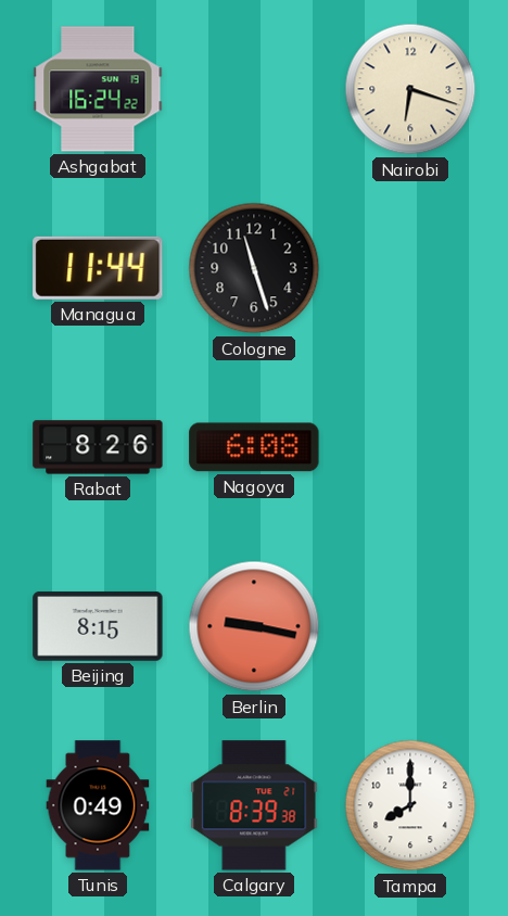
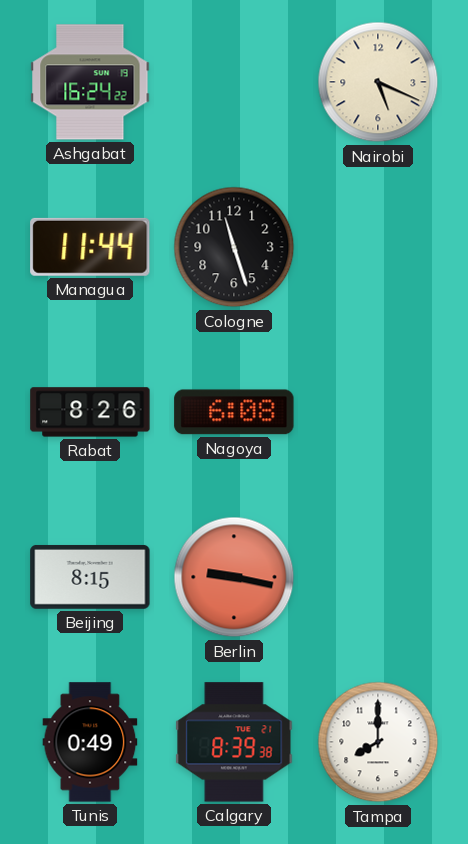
Nairobi: 6:18 -> 5:19 (378, 82)
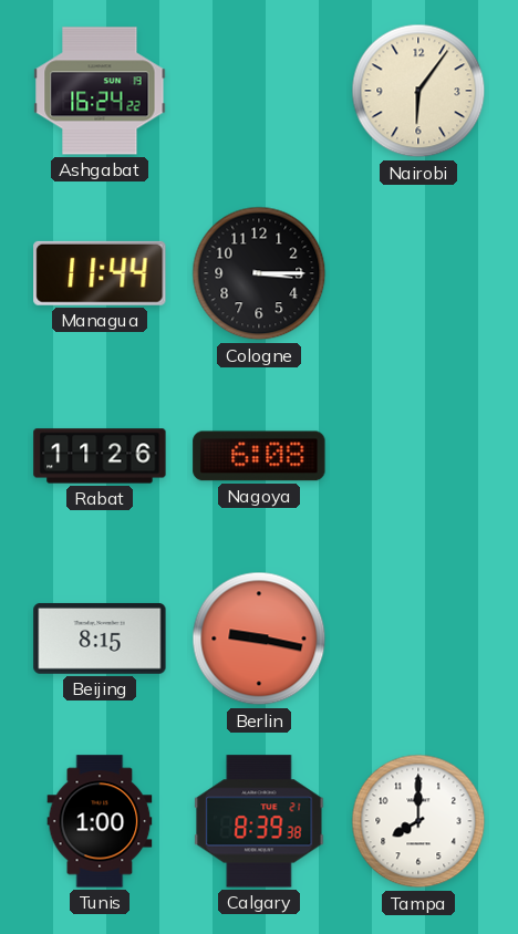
Nairobi: 5:19 -> 6:06 (418, 91)
Cologne: 11:27 -> 3:15 (259, 273)
Rabat: 8:26 -> 11:26 (100, 456)
Tunis: 0:49 -> 1:00 (100, 821)
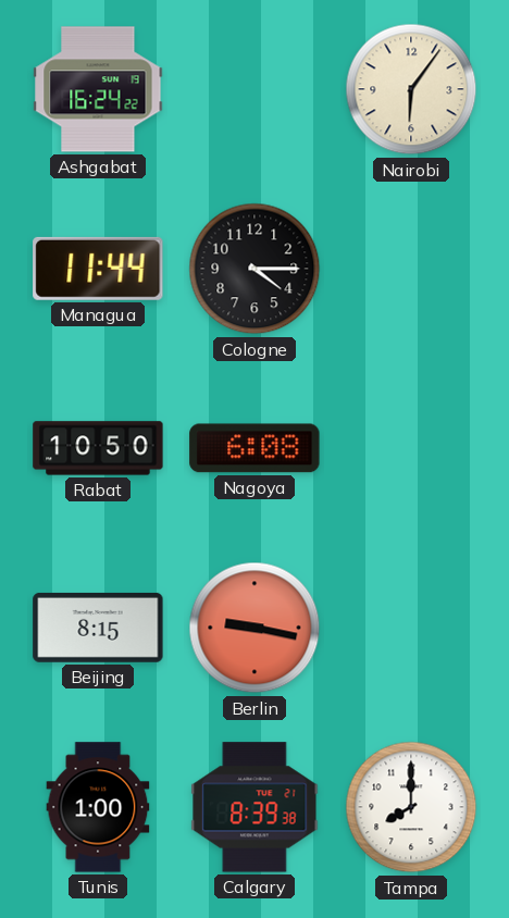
Cologne: 3:15 -> 4:15 (254, 269)
Rabat: 11:26 -> 10:50 (98, 448)
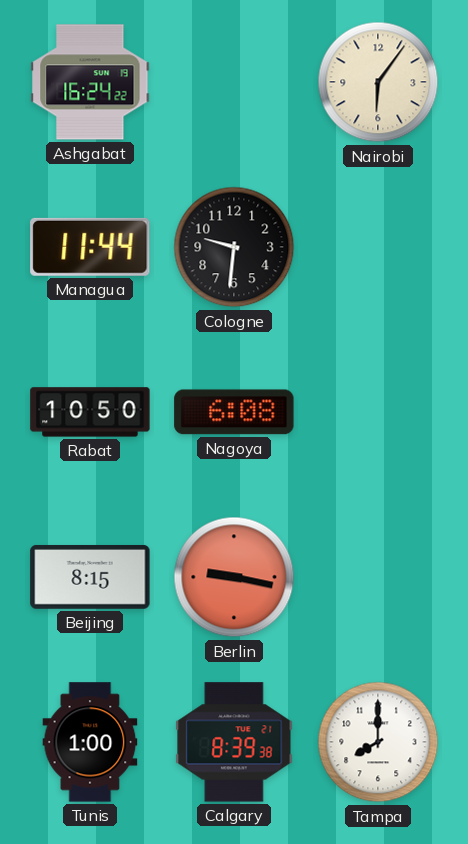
Cologne: 4:15 -> 9:31 (234, 247)
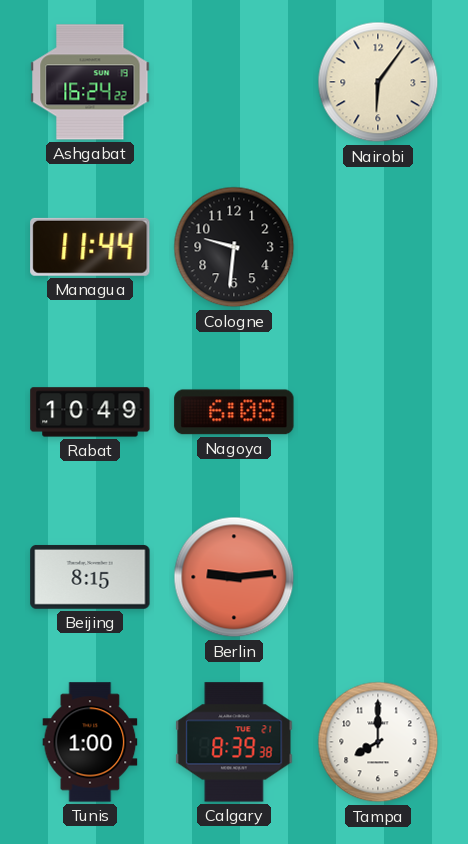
Rabat: 10:50 -> 10:49 (90, 412)
Berlin: 9:17 -> 9:14 (234, 577)
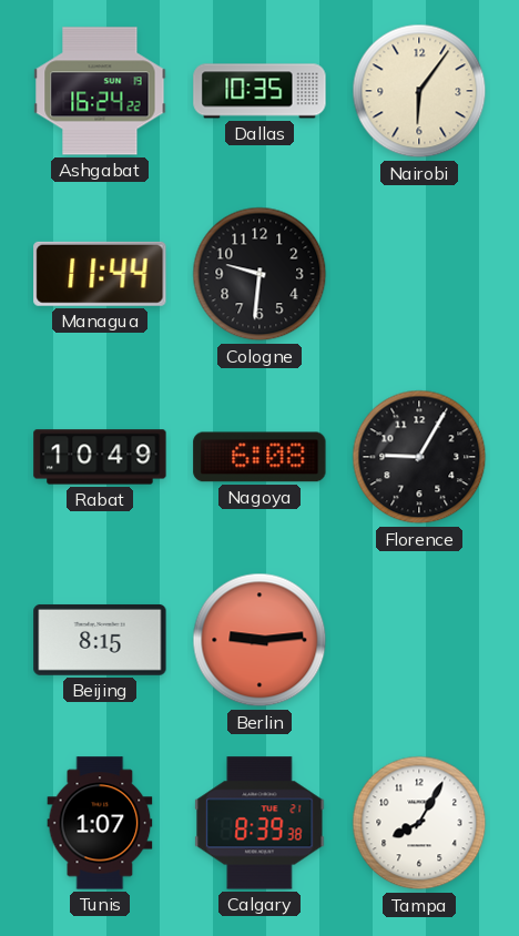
Dallas: none -> 10:35 (259, 91)
Florence: none -> 9:05 (419, 457)
Tunis: 1:00 -> 1:07 (100, 823)
Tampa: 8:00 -> 8:05 (419, 823)
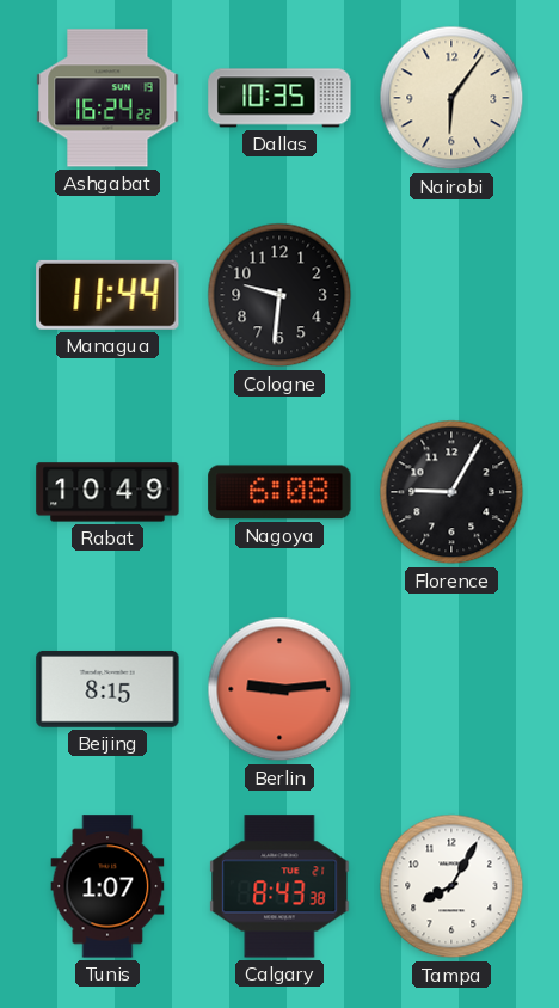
Calgary: 8:39 -> 8:43 (279, 886)
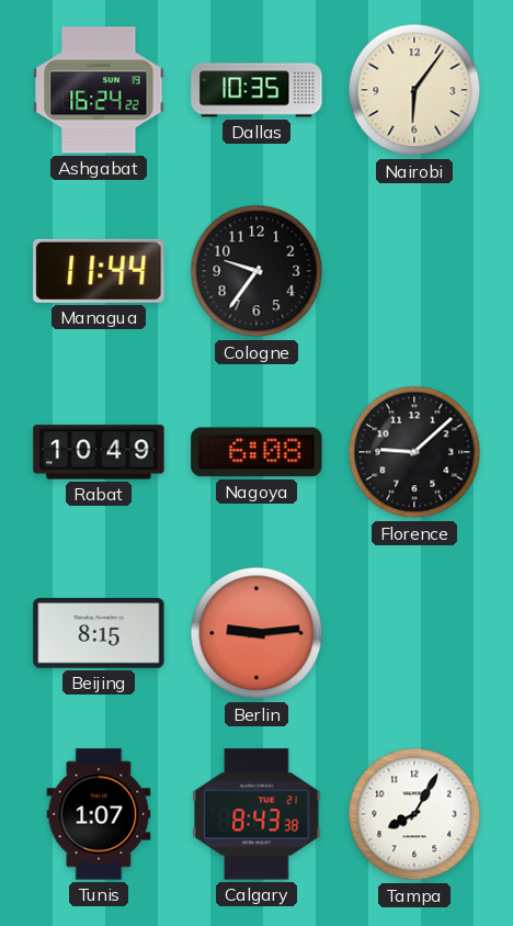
Cologne: 9:31 -> 9:36 (256, 271)
Florence: 9:05 -> 9:08 (414, 452)
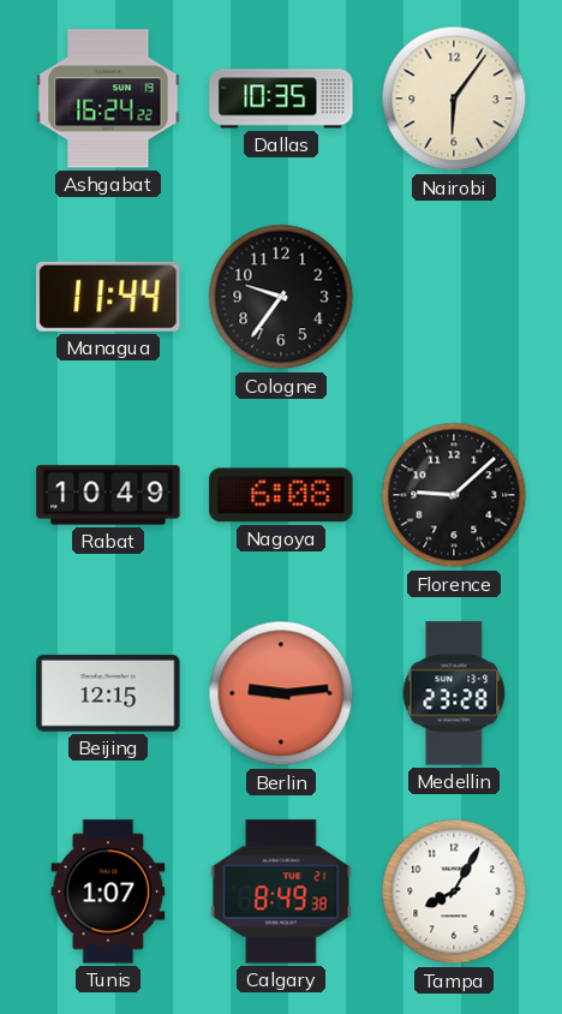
Beijing: 8:15 -> 12:15 (108, 693)
Medellin: none -> 23:28 (454, 693)
Calgary: 8:43 -> 8:49 (281, 891)
